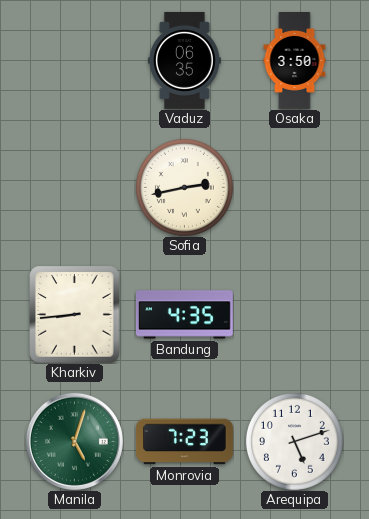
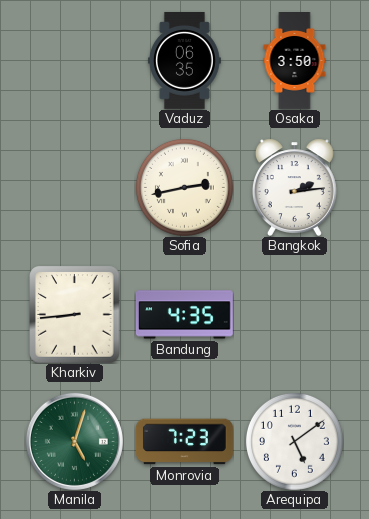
Bangkok: none -> 2:14 (294, 187)
Arequipa: 5:12 -> 5:09 (294, 441)
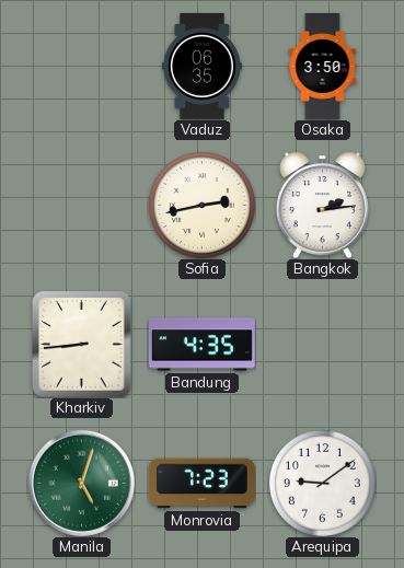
Arequipa: 5:09 -> 9:09 (322, 483)
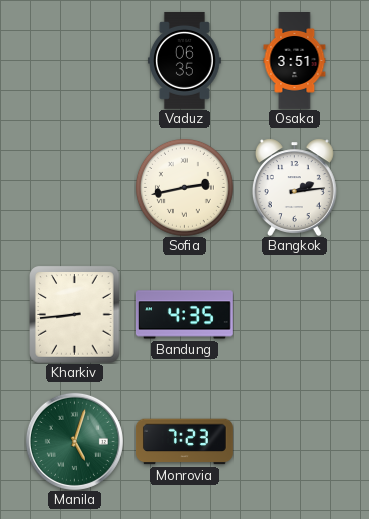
Osaka: 3:50 -> 3:51 (295, 61)
Arequipa: 9:09 -> none (322, 483)
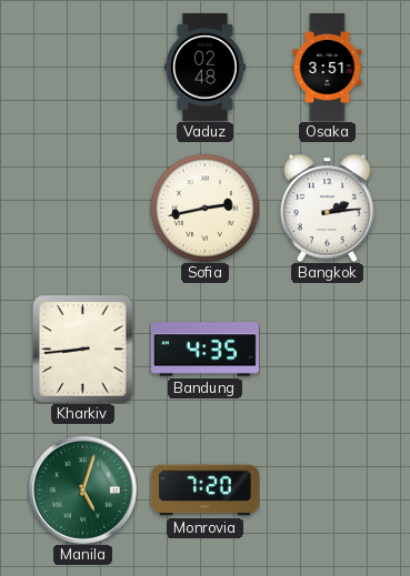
Vaduz: 06:35 -> 02:48 (204, 67)
Monrovia: 7:23 -> 7:20 (206, 491)
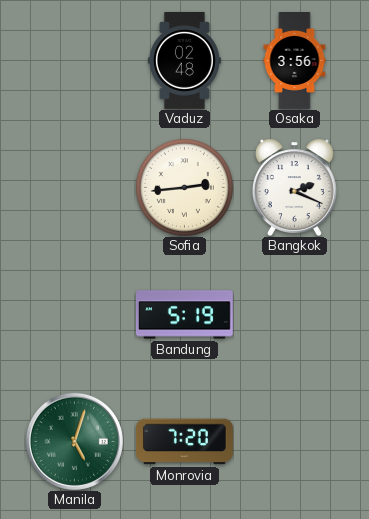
Osaka: 3:51 -> 3:56 (295, 61)
Sofia: 2:43 -> 2:44 (184, 187)
Bangkok: 2:14 -> 2:19 (294, 187)
Kharkiv: 8:44 -> none (83, 348)
Bandung: 4:35 -> 5:19 (184, 315)
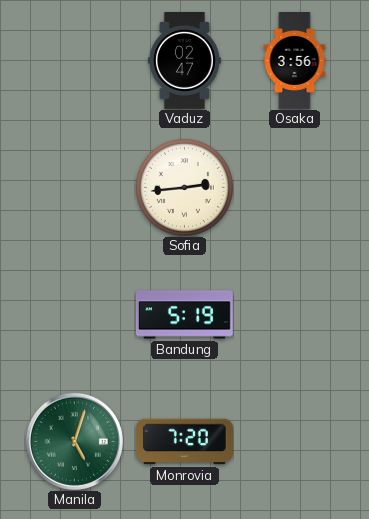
Vaduz: 02:48 -> 02:47 (184, 60)
Bangkok: 2:19 -> none (294, 187)
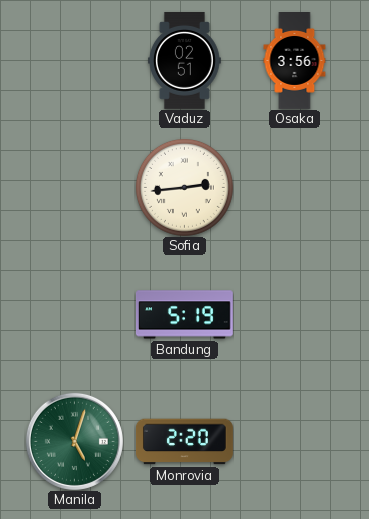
Vaduz: 02:47 -> 02:51 (184, 60)
Monrovia: 7:20 -> 2:20 (185, 442)
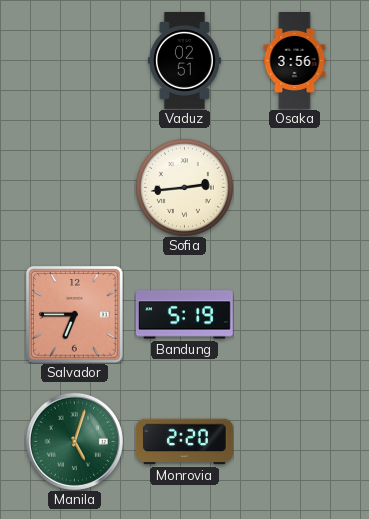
Salvador: none -> 6:45 (74, 314)
